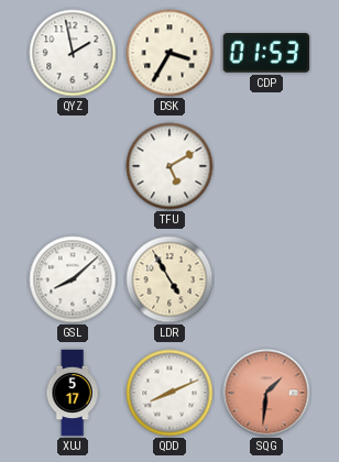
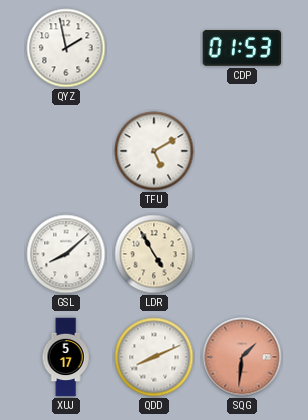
DSK: 3:35 -> none (169, 53)
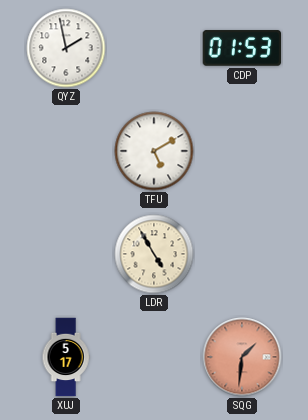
GSL: 8:08 -> none (66, 254)
QDD: 8:11 -> none (154, 357)
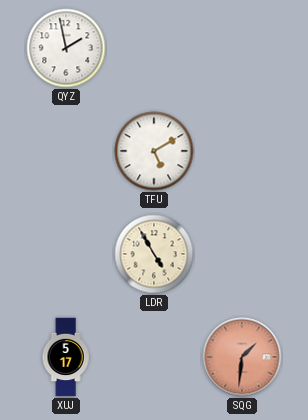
CDP: 01:53 -> none (242, 48)
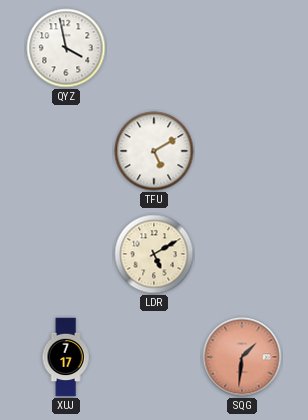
QYZ: 1:58 -> 3:58 (66, 48)
LDR: 4:55 -> 5:10 (154, 254)
XUJ: 5:17 -> 7:17 (66, 357)
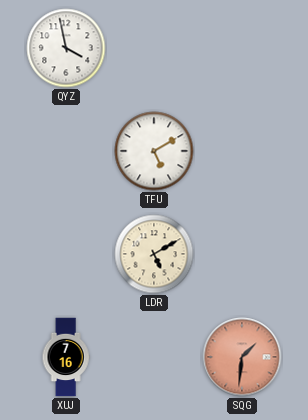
XUJ: 7:17 -> 7:16 (66, 357)
